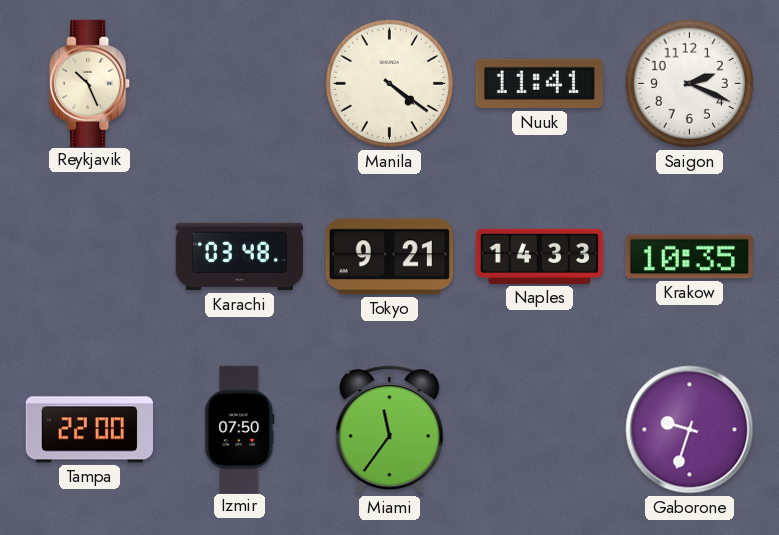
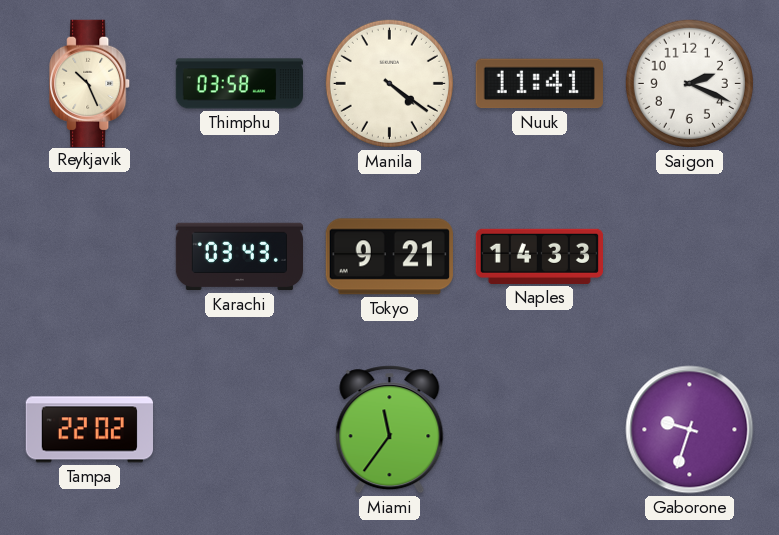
Thimphu: none -> 03:58 (239, 84)
Karachi: 03:48 -> 03:43 (239, 257)
Krakow: 10:35 -> none (689, 257)
Tampa: 22:00 -> 22:02 (89, 430)
Izmir: 07:50 -> none (240, 429)
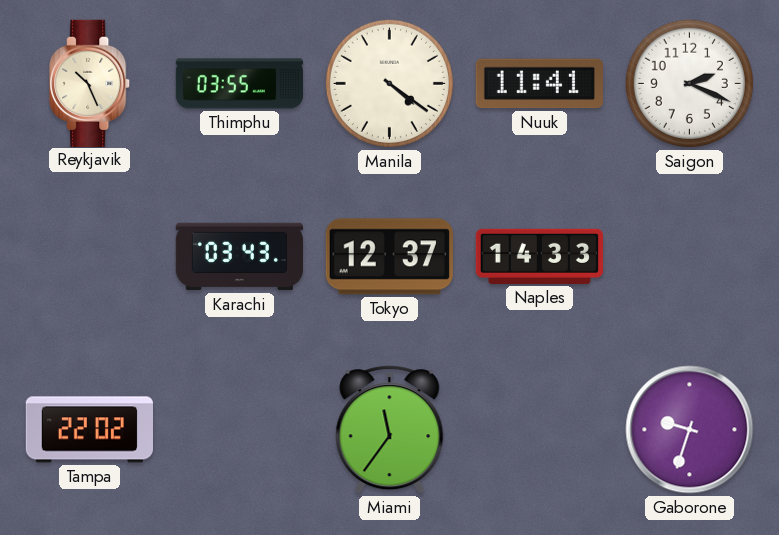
Thimphu: 03:58 -> 03:55 (239, 84)
Tokyo: 9:21 -> 12:37 (389, 257)
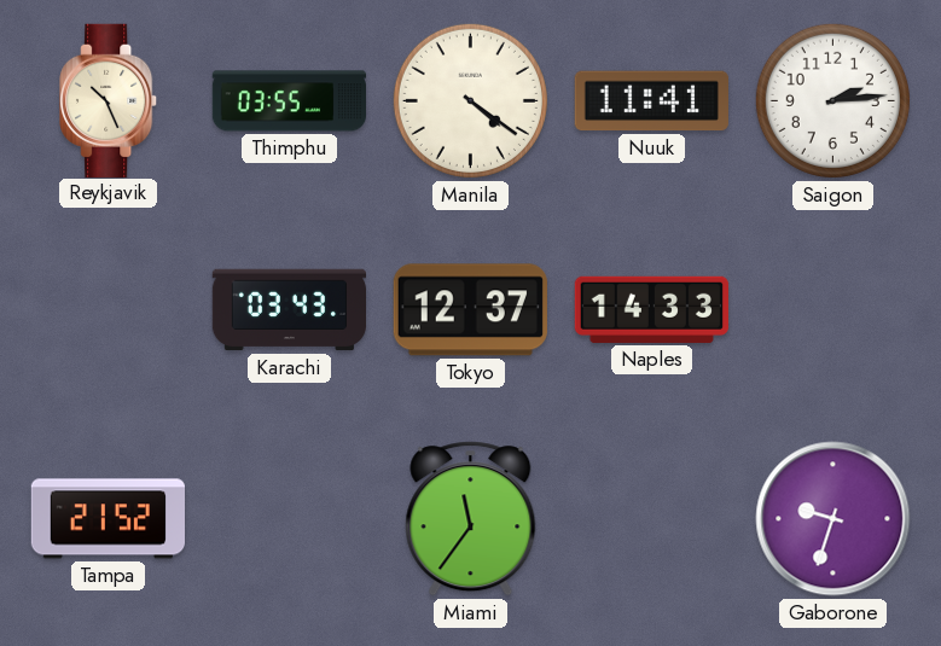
Saigon: 2:19 -> 2:14 (832, 100)
Tampa: 22:02 -> 21:52 (108, 519)
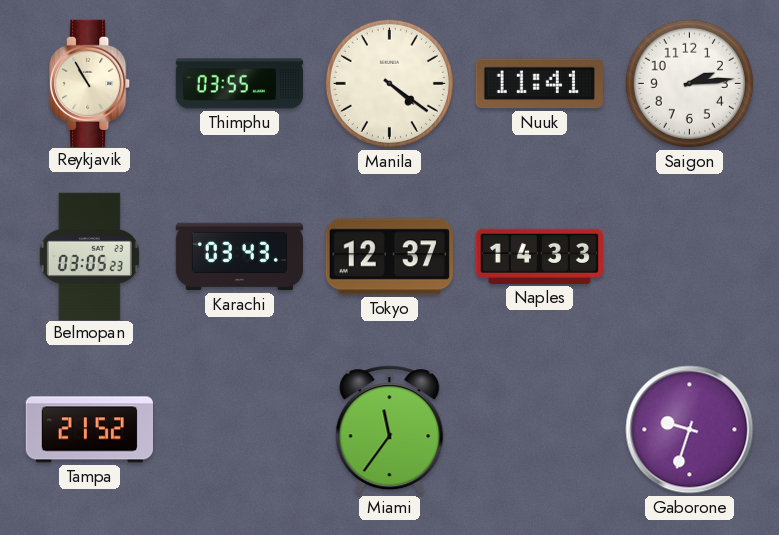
Reykjavik: 10:26 -> 10:55 (90, 83)
Belmopan: none -> 03:05 (89, 256)
